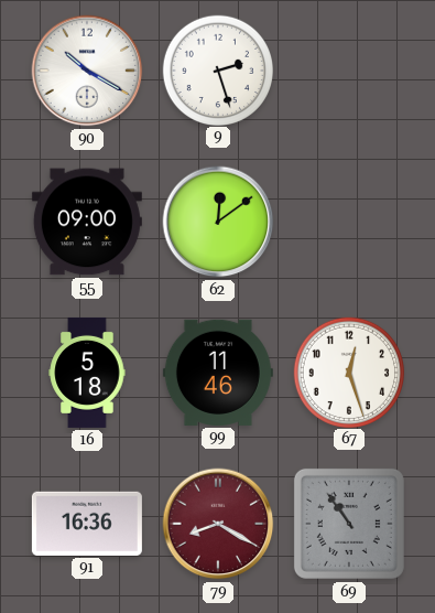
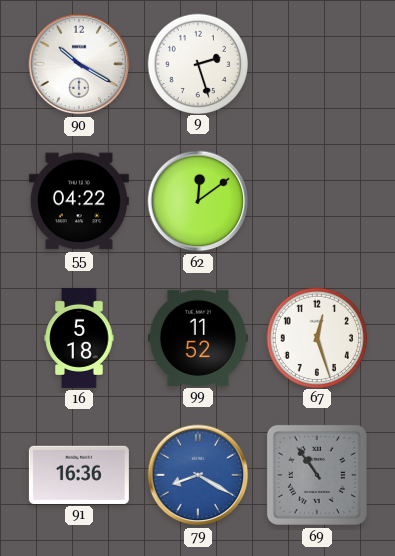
55: 09:00 -> 04:22 (79, 201)
99: 11:46 -> 11:52 (198, 338)
79 dial: burgundy -> blue (198, 475)
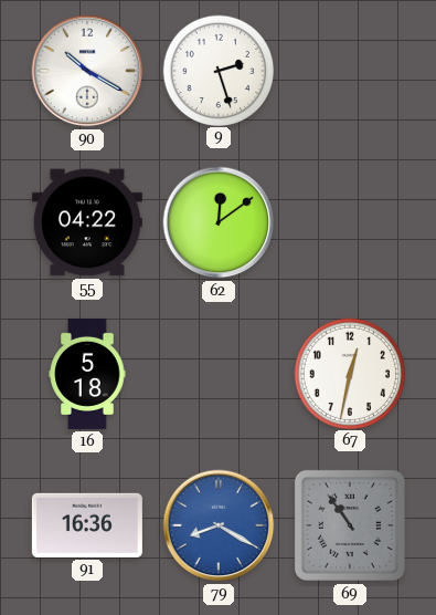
99: 11:52 -> none (198, 338)
67: 12:27 -> 12:32 (349, 373)
